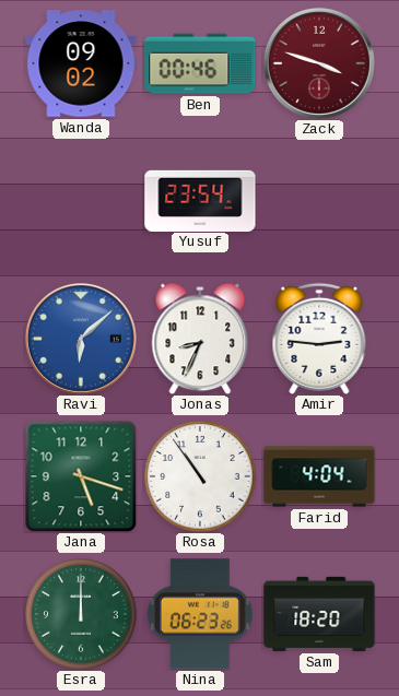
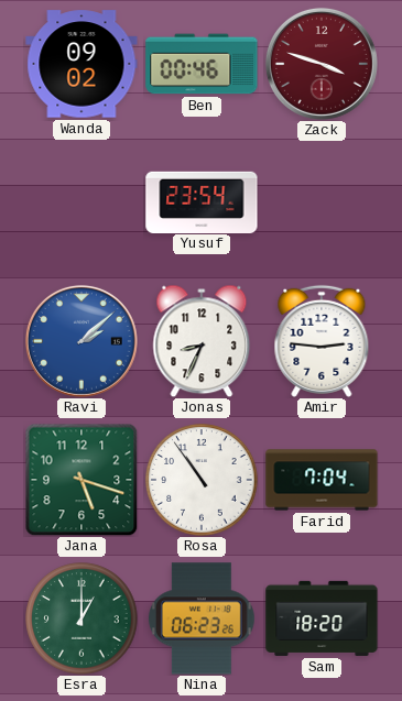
Ravi: 6:08 -> 2:08 (82, 341)
Farid: 4:04 -> 7:04 (322, 480)
Esra: 12:00 -> 1:00 (82, 618)
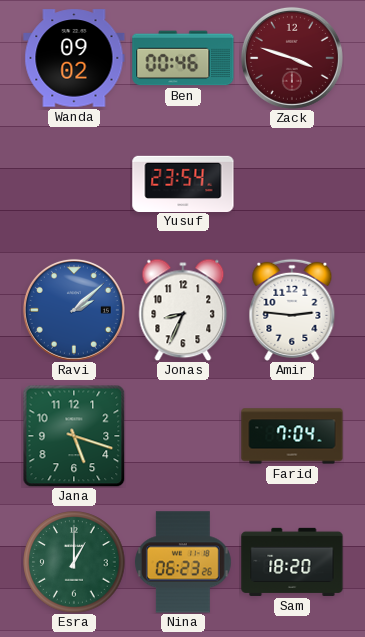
Rosa: 10:54 -> none (202, 480)
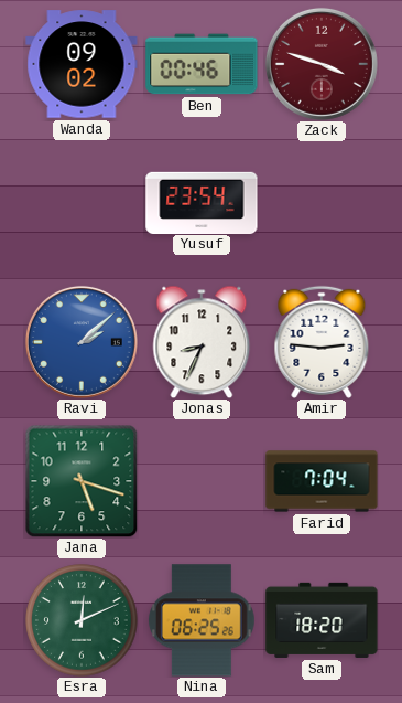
Esra: 1:00 -> 12:11 (82, 620)
Nina: 06:23 -> 06:25 (202, 620)
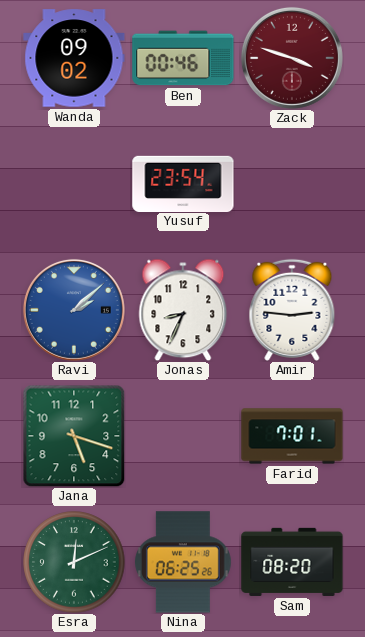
Farid: 7:04 -> 7:01 (292, 436)
Sam: 18:20 -> 08:20 (292, 562)
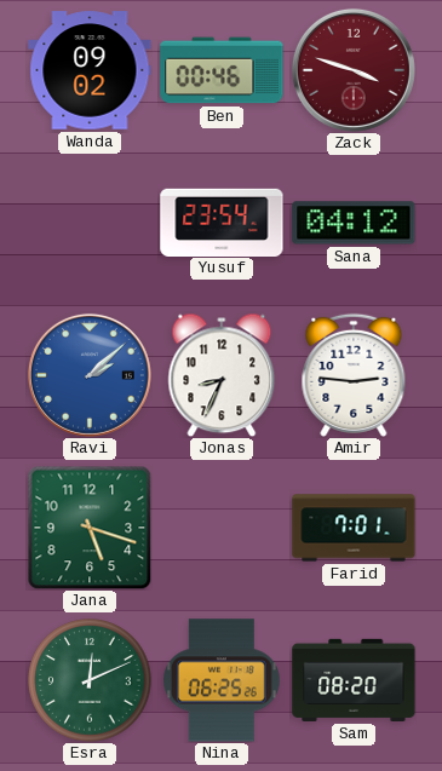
Sana: none -> 04:12 (354, 223)
